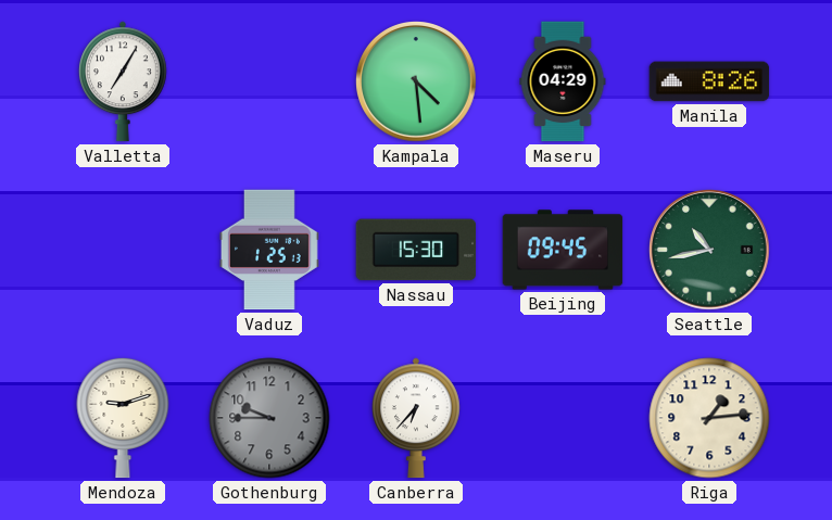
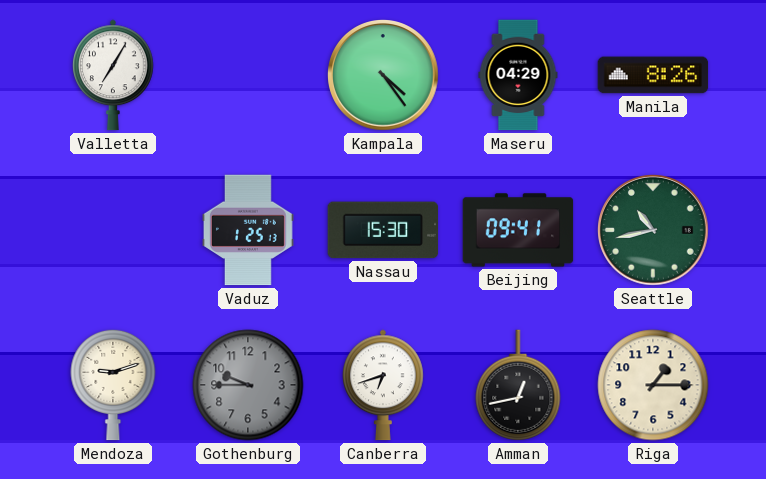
Kampala: 4:29 -> 4:24 (383, 75)
Beijing: 09:45 -> 09:41 (518, 230)
Canberra: 6:37 -> 6:42 (384, 385)
Amman: none -> 12:43 (518, 385)
Riga: 1:14 -> 1:15 (653, 385)
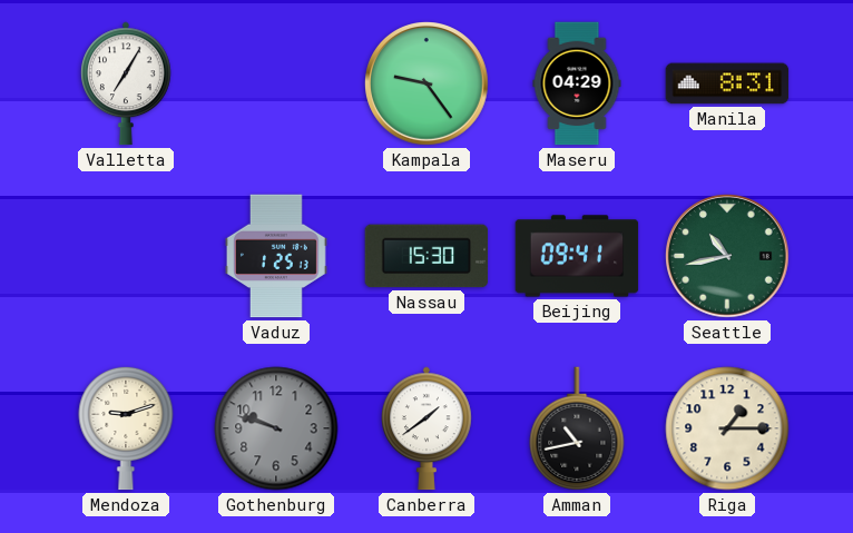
Kampala: 4:24 -> 9:24 (426, 83)
Manila: 8:26 -> 8:31 (727, 83)
Gothenburg: 9:45 -> 9:48 (276, 428)
Canberra: 6:42 -> 1:39 (428, 428)
Amman: 12:43 -> 10:43 (577, 428)
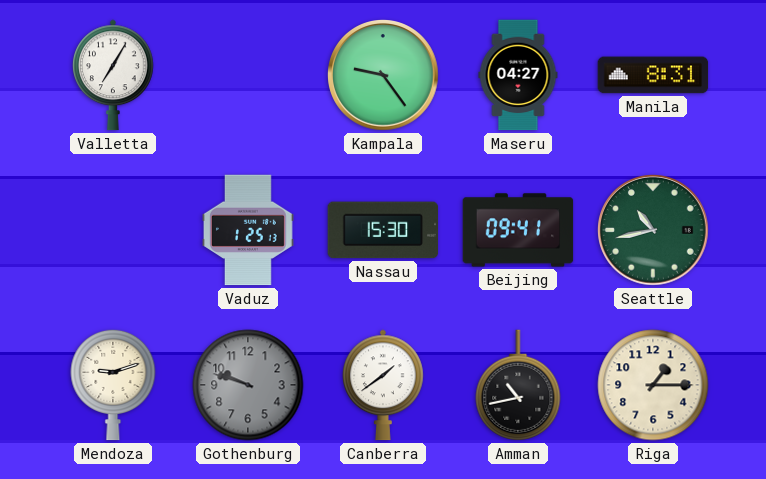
Maseru: 04:29 -> 04:27 (518, 75)
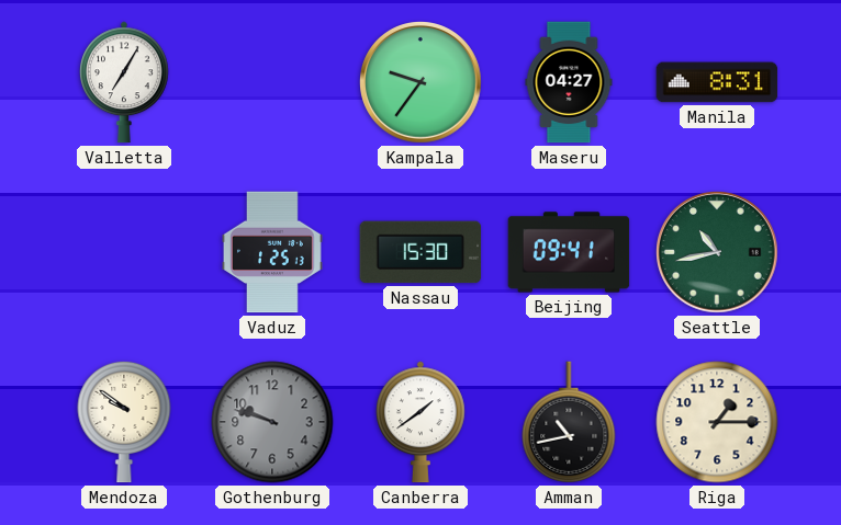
Kampala: 9:24 -> 9:36 (420, 82)
Mendoza: 9:12 -> 9:51 (124, 422)
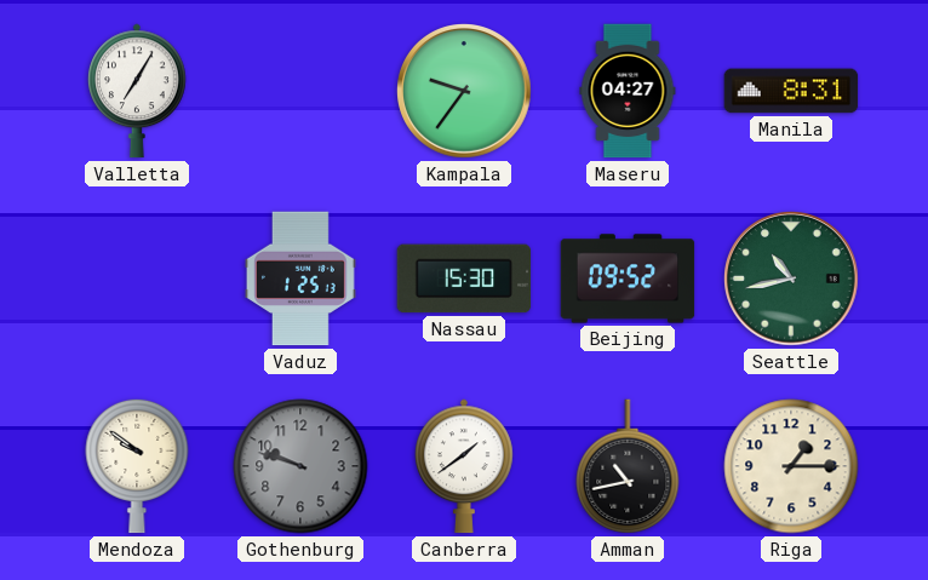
Beijing: 09:41 -> 09:52 (628, 278)
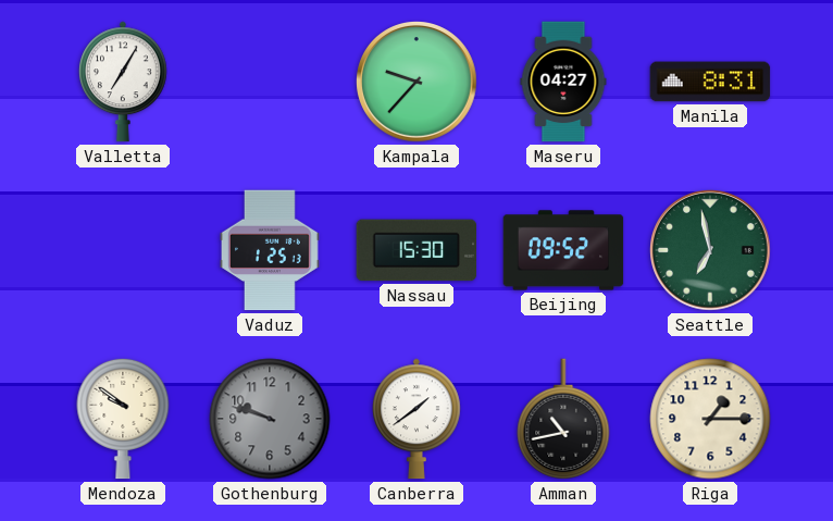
Kampala: 9:36 -> 9:37 (416, 82)
Seattle: 10:43 -> 6:58 (710, 250)
